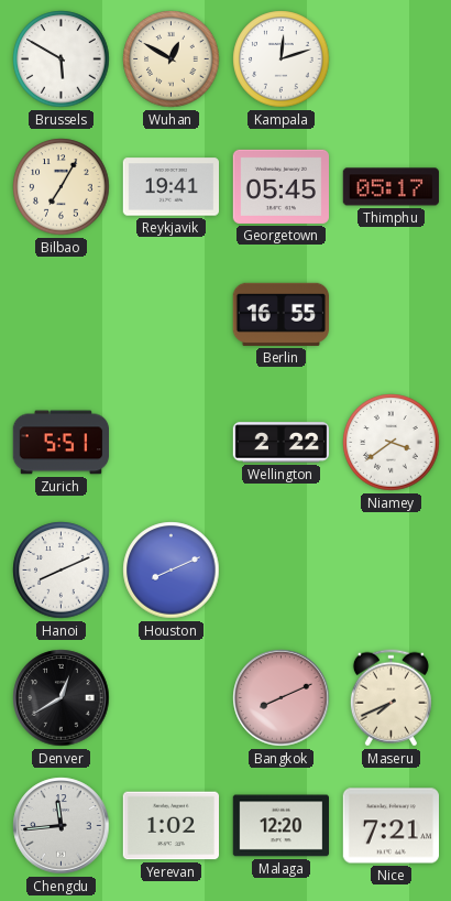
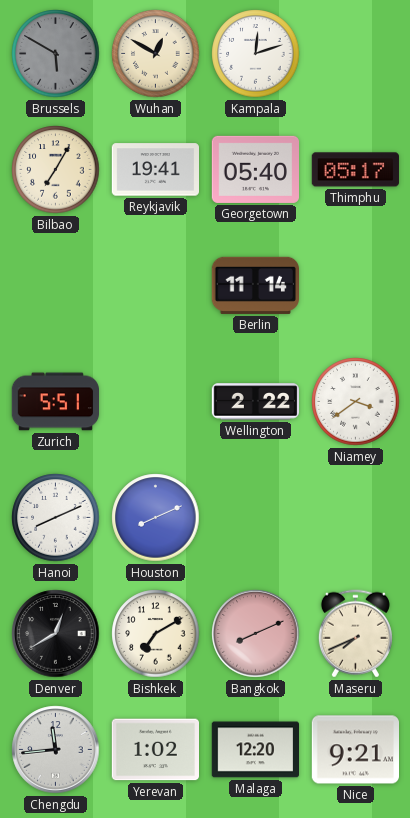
Brussels dial: white -> grey (56, 54)
Georgetown: 05:45 -> 05:40 (255, 169)
Berlin: 16:55 -> 11:14 (255, 285)
Bishkek: none -> 7:10 (156, 634)
Nice: 7:21 -> 9:21 (355, 750)
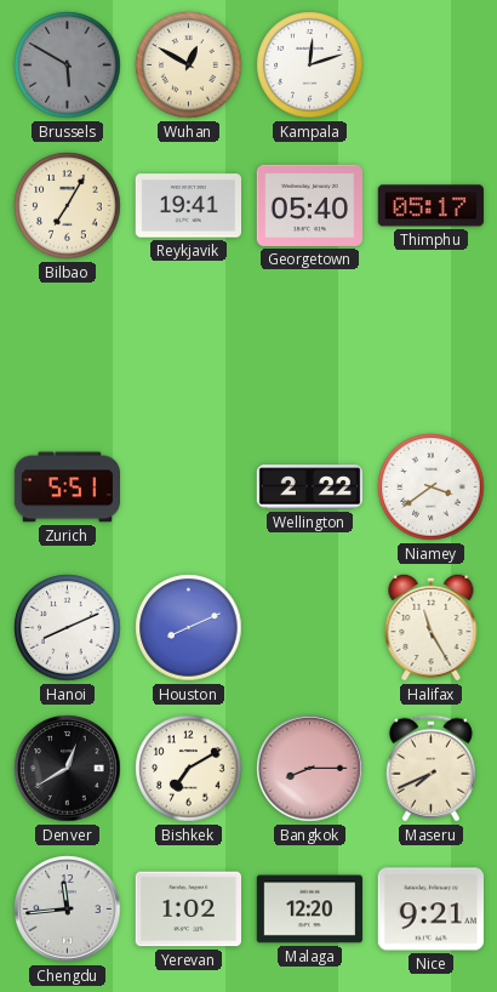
Berlin: 11:14 -> none (255, 285)
Halifax: none -> 11:25 (432, 627)
Bangkok: 8:11 -> 8:15 (310, 769)
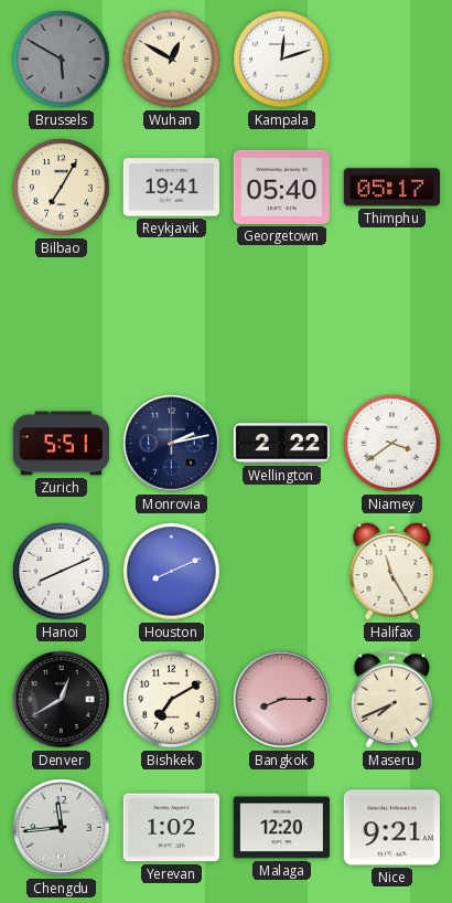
Monrovia: none -> 2:13 (172, 444)
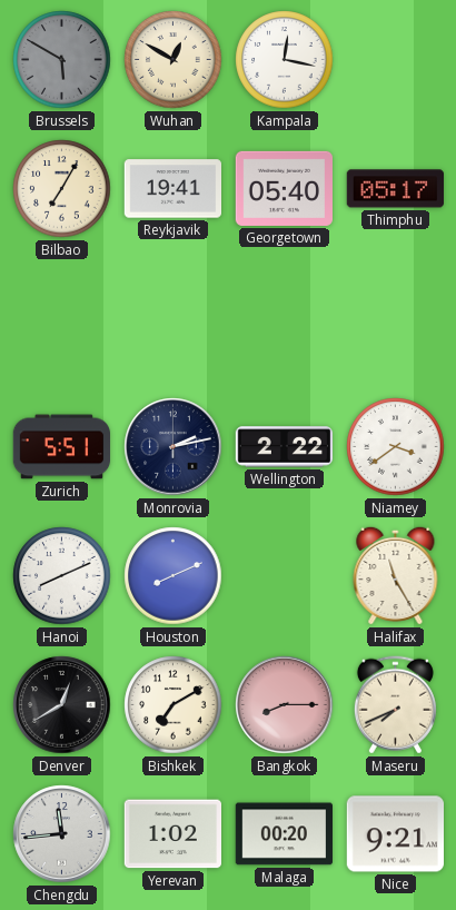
Kampala: 12:12 -> 12:17 (285, 60)
Malaga: 12:20 -> 00:20 (284, 834)
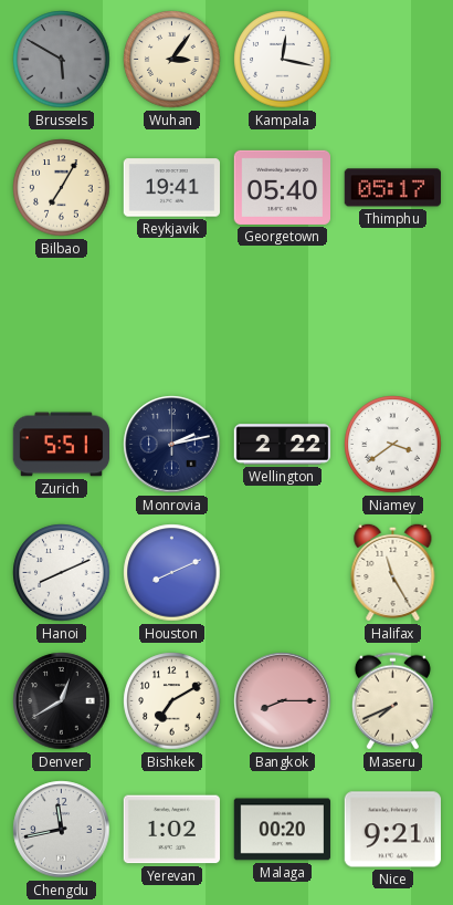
Wuhan: 12:50 -> 3:06 (172, 60)
Chengdu: 11:44 -> 11:43 (62, 830)
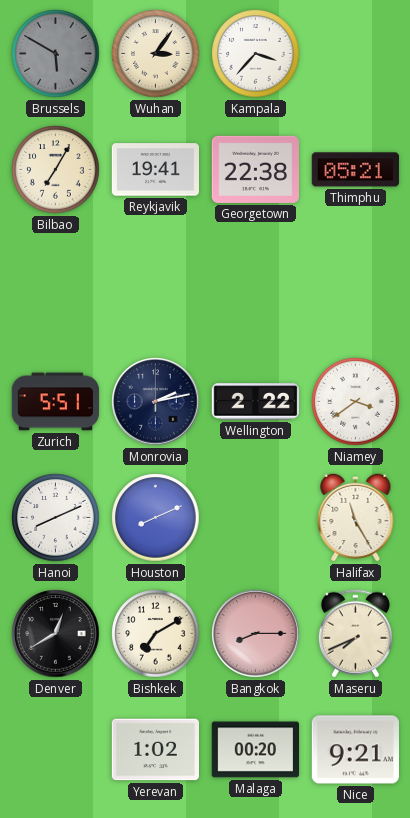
Kampala: 12:17 -> 3:37 (256, 54)
Georgetown: 05:40 -> 22:38 (255, 169)
Thimphu: 05:17 -> 05:21 (355, 170)
Chengdu: 11:43 -> none (62, 830)
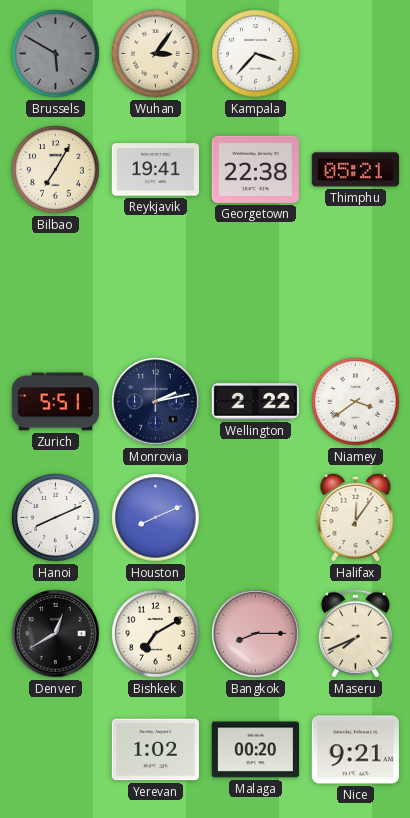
Halifax: 11:25 -> 12:06 (356, 517)
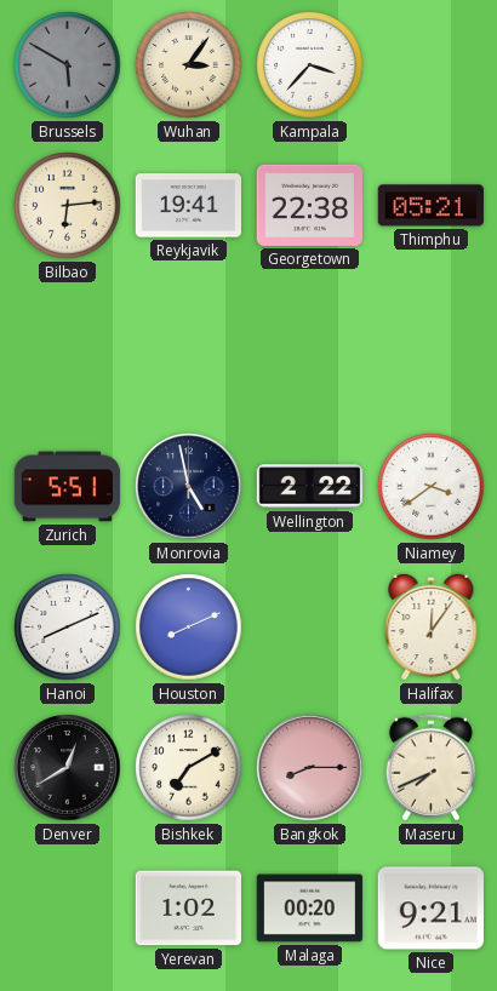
Bilbao: 7:05 -> 6:14 (68, 206)
Monrovia: 2:13 -> 4:58 (189, 487)
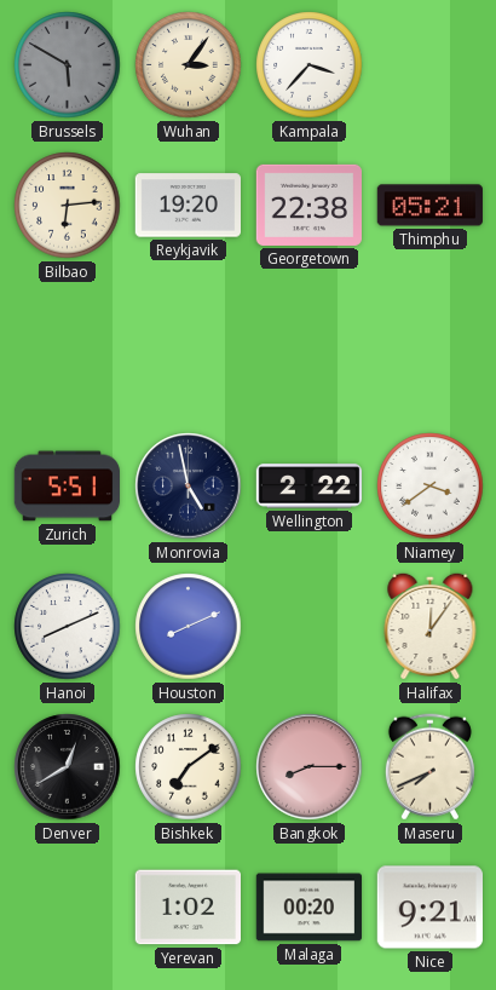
Reykjavik: 19:41 -> 19:20 (188, 206)
Bishkek: 7:10 -> 7:09 (189, 767)
